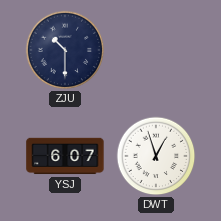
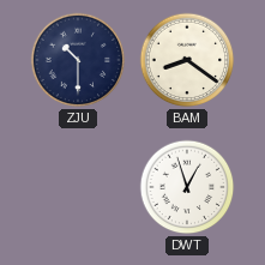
BAM: none -> 8:21 (187, 60)
YSJ: 6:07 -> none (65, 156)
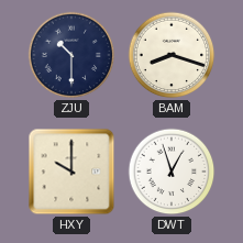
BAM: 8:21 -> 8:18 (172, 55)
HXY: none -> 10:00 (71, 172)
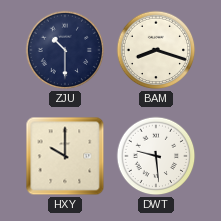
DWT: 12:57 -> 9:29 (156, 156)
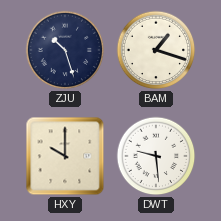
ZJU: 10:30 -> 10:27 (65, 50)
BAM: 8:18 -> 1:18 (156, 50)
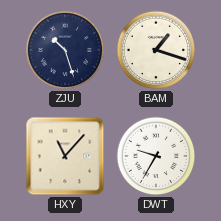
HXY: 10:00 -> 11:07 (65, 156)
DWT: 9:29 -> 9:35 (156, 156)
